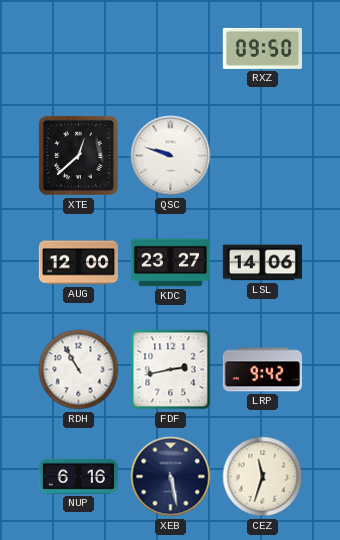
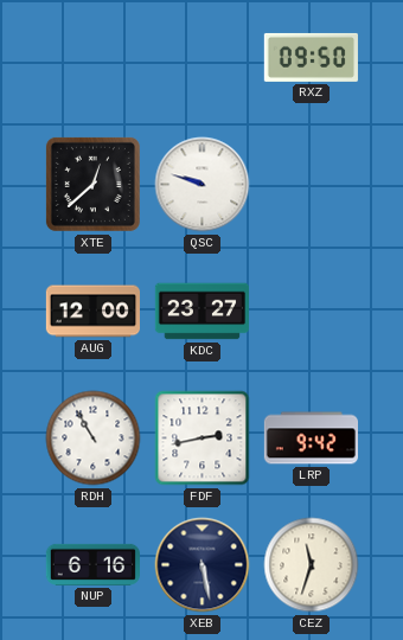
LSL: 14:06 -> none (262, 263)
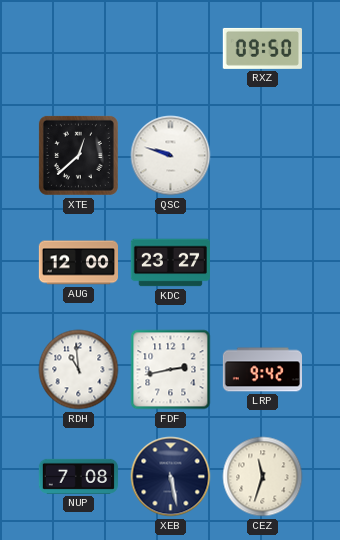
RDH: 10:55 -> 10:59 (79, 370)
NUP: 6:16 -> 7:08 (78, 476)
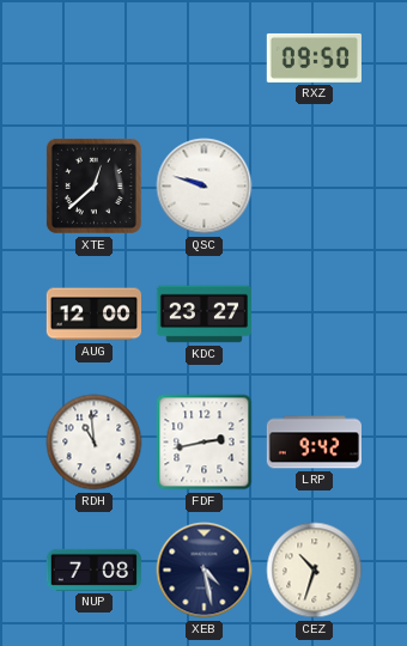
XEB: 5:28 -> 4:28 (205, 571)
CEZ: 11:33 -> 10:33 (315, 571)
